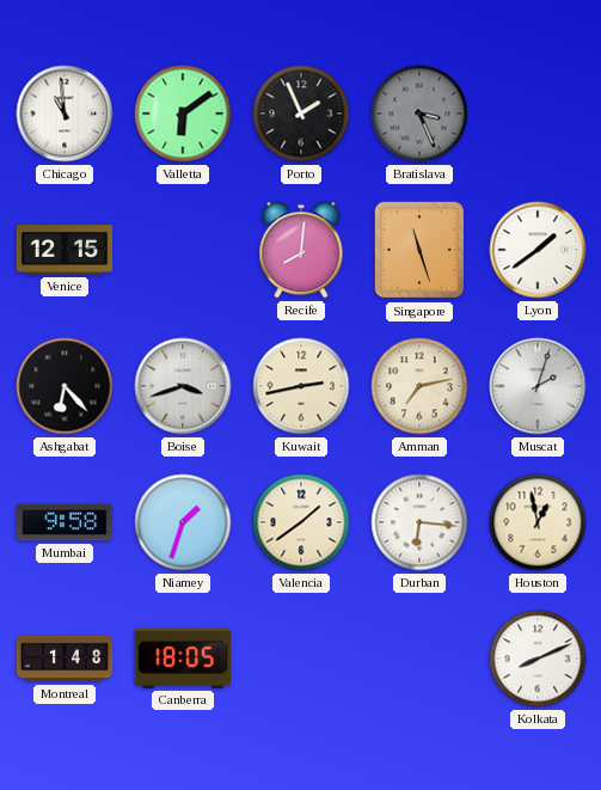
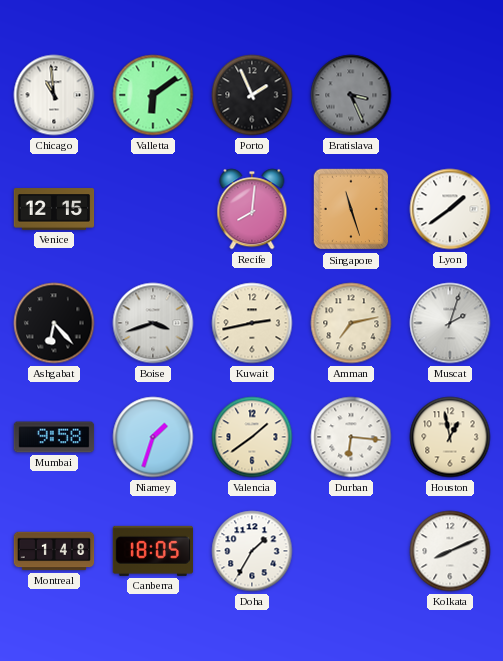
Doha: none -> 1:35 (252, 551)
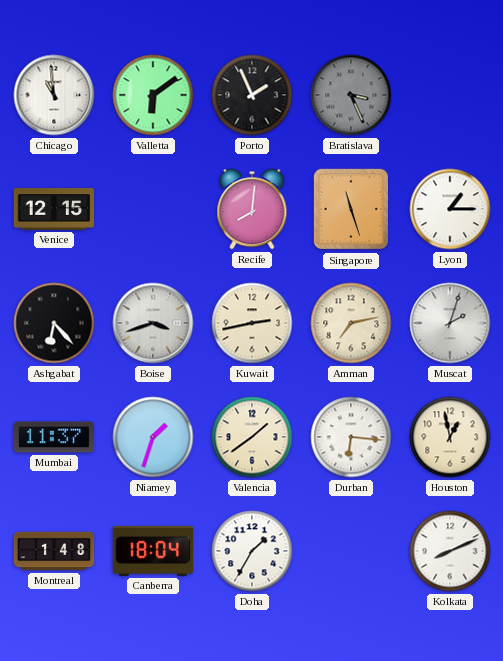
Lyon: 1:39 -> 1:15 (450, 209)
Mumbai: 9:58 -> 11:37 (54, 437)
Canberra: 18:05 -> 18:04 (152, 551)
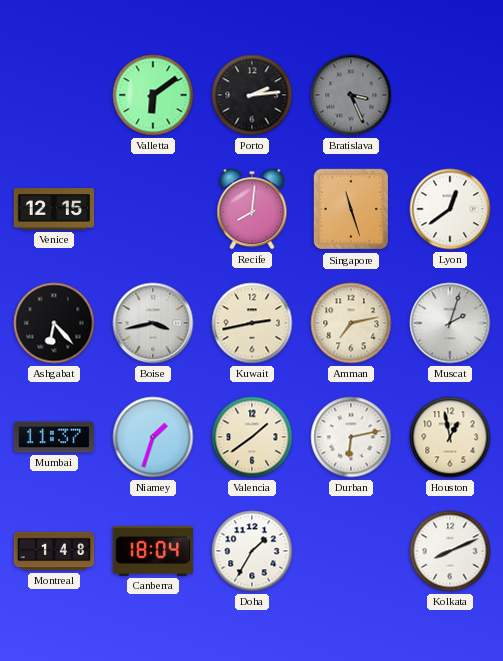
Chicago: 10:59 -> none (54, 95)
Porto: 1:56 -> 2:14 (252, 95)
Lyon: 1:15 -> 12:39 (450, 209)
Boise: 3:42 -> 3:43 (153, 323)
Durban: 6:16 -> 6:13 (351, 437)
